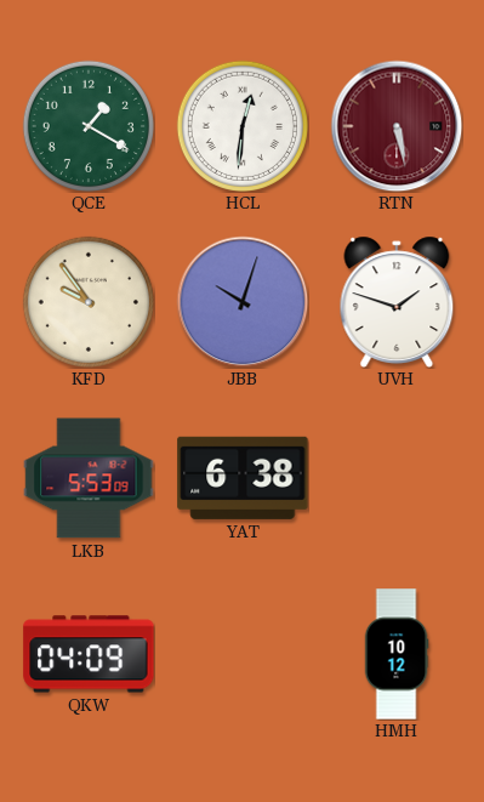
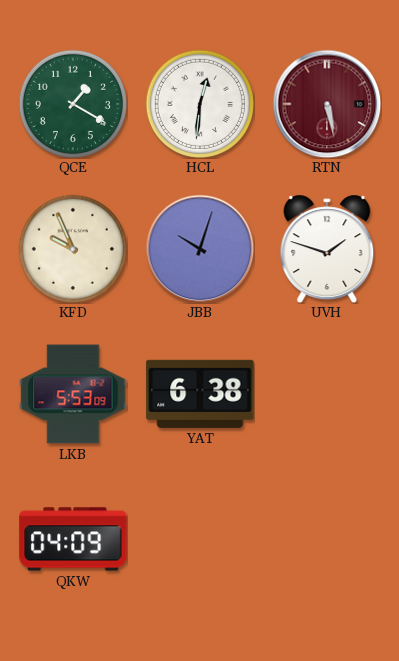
KFD: 9:54 -> 9:56 (73, 249)
HMH: 10:12 -> none (397, 654)
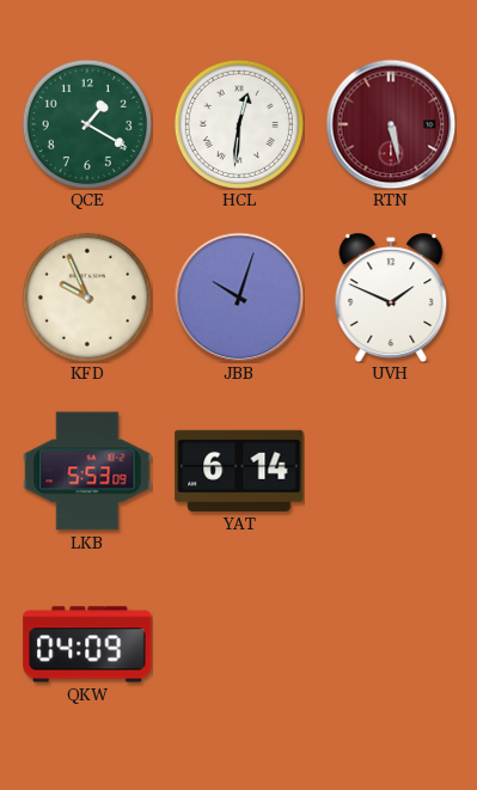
UVH: 1:48 -> 1:49 (391, 298)
YAT: 6:38 -> 6:14 (239, 471)
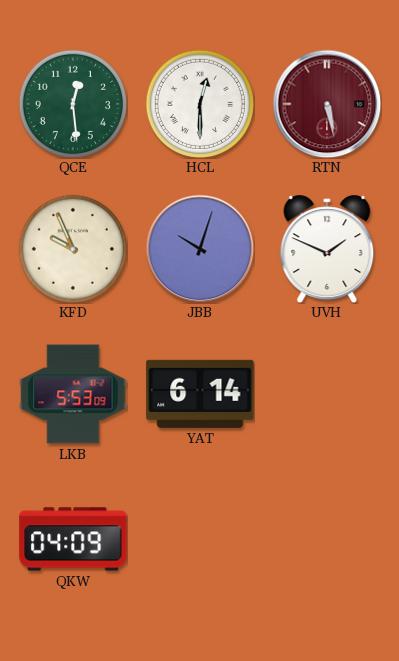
QCE: 1:20 -> 12:29 (73, 104)
HCL: 12:31 -> 12:30 (200, 104)
